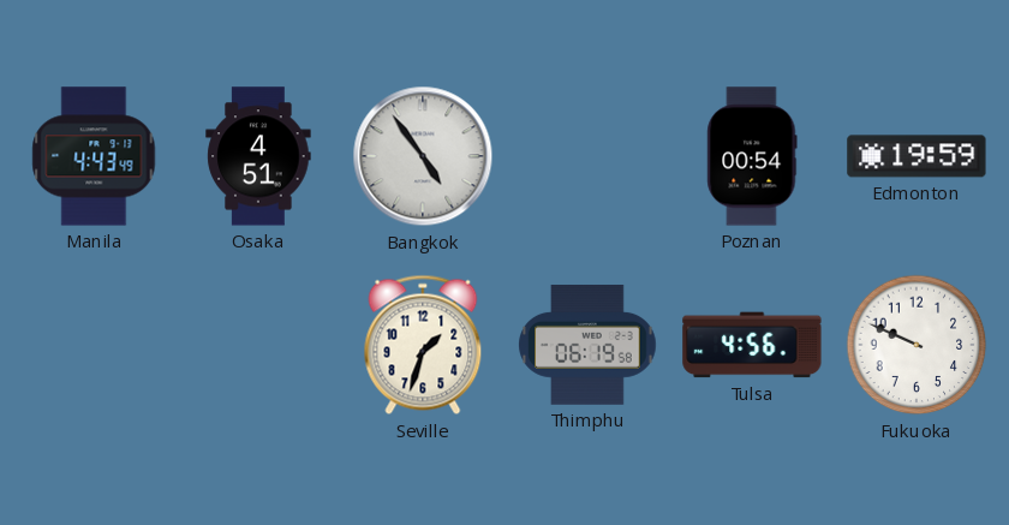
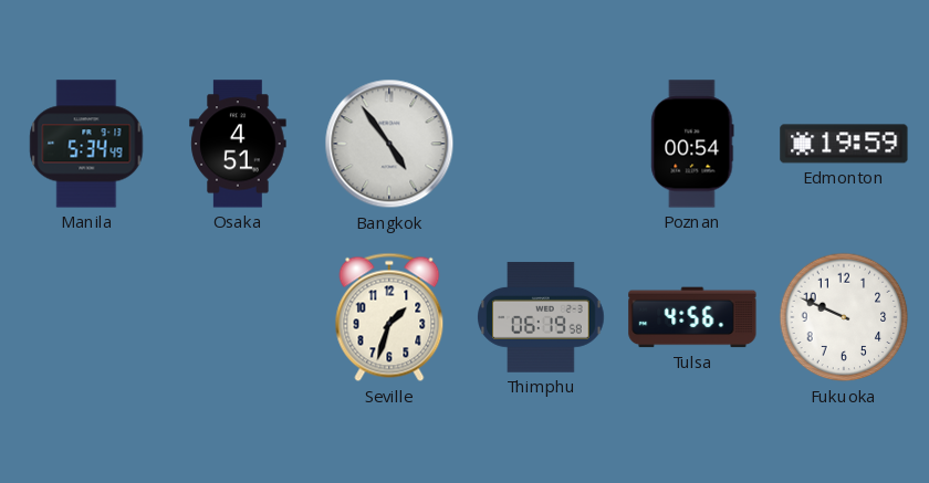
Manila: 4:43 -> 5:34 (86, 144)
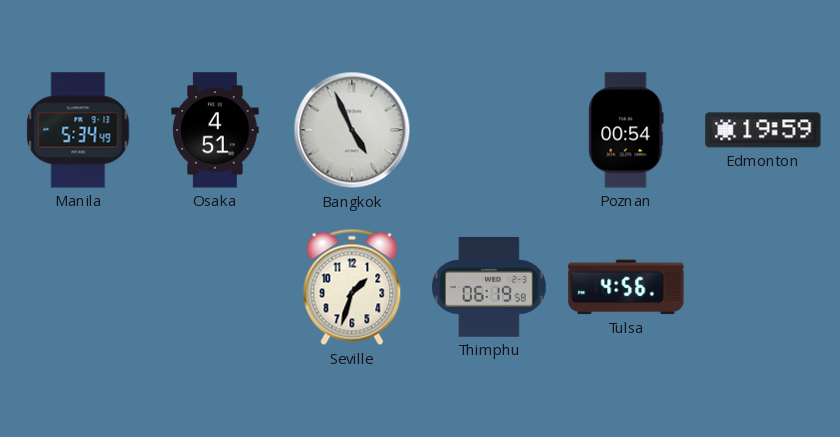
Bangkok: 4:54 -> 4:56 (352, 130)
Fukuoka: 9:49 -> none (844, 317)
